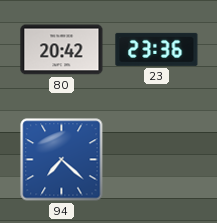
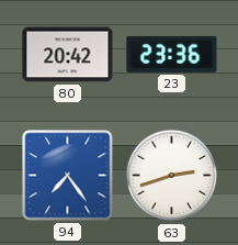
94: 7:22 -> 7:24 (68, 176)
63: none -> 2:42 (172, 176)
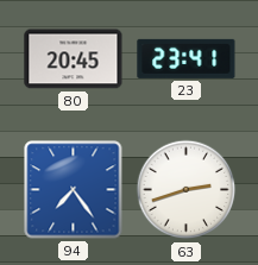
80: 20:42 -> 20:45 (74, 59)
23: 23:36 -> 23:41 (187, 58)
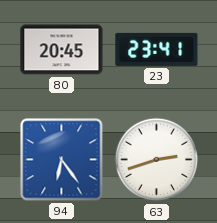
94: 7:24 -> 6:24 (62, 160)
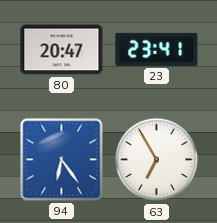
80: 20:45 -> 20:47 (62, 50)
63: 2:42 -> 6:55 (157, 160)
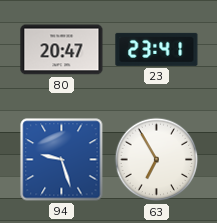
94: 6:24 -> 9:27 (62, 160)
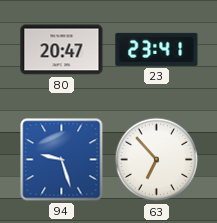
63: 6:55 -> 6:53 (157, 160)
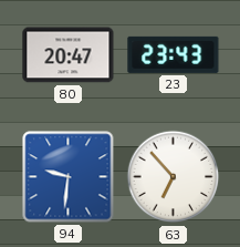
23: 23:41 -> 23:43 (174, 54)
94: 9:27 -> 9:31 (69, 177)
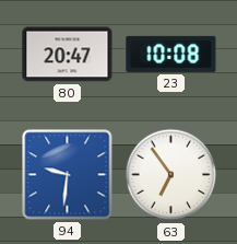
23: 23:43 -> 10:08 (171, 54)
63: 6:53 -> 6:54 (171, 175)
